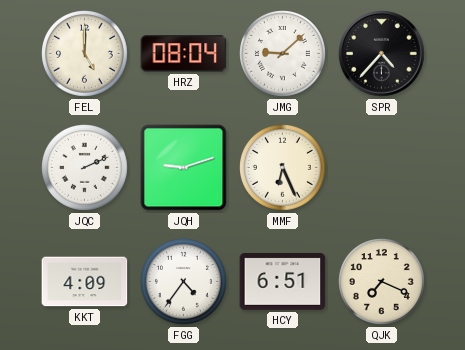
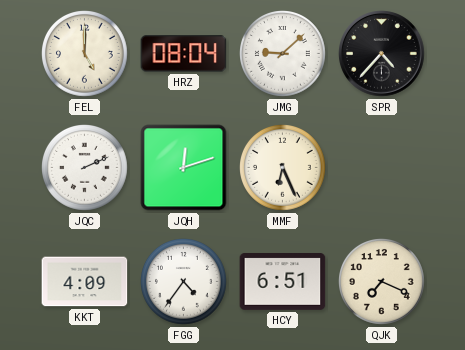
JQH: 9:12 -> 12:12 (184, 168)
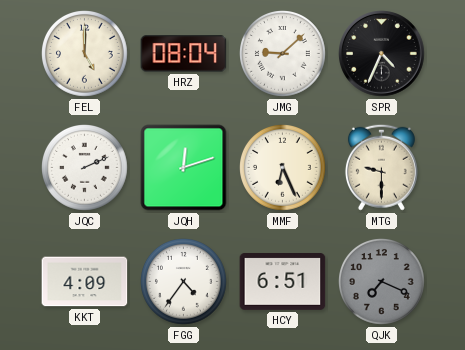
SPR: 4:37 -> 4:34 (382, 54)
MTG: none -> 9:30 (381, 167)
QJK dial: cream -> grey (382, 282)
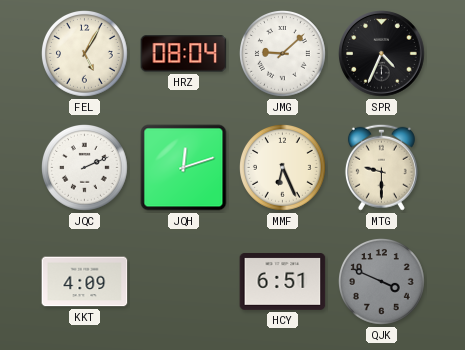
FEL: 5:00 -> 5:05 (85, 54)
FGG: 4:36 -> none (184, 282)
QJK: 7:19 -> 3:49 (382, 282)
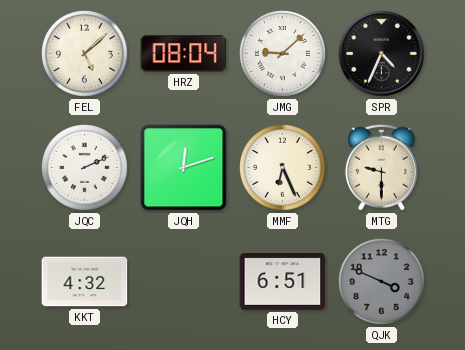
FEL: 5:05 -> 5:08 (85, 54)
KKT: 4:09 -> 4:32 (85, 282)
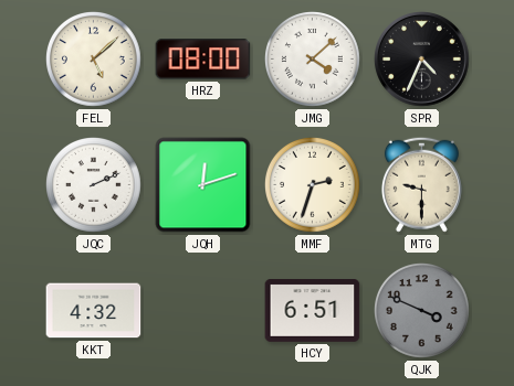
HRZ: 08:04 -> 08:00 (203, 60)
JMG: 9:08 -> 4:08 (313, 60)
MMF: 6:26 -> 2:33 (313, 185)
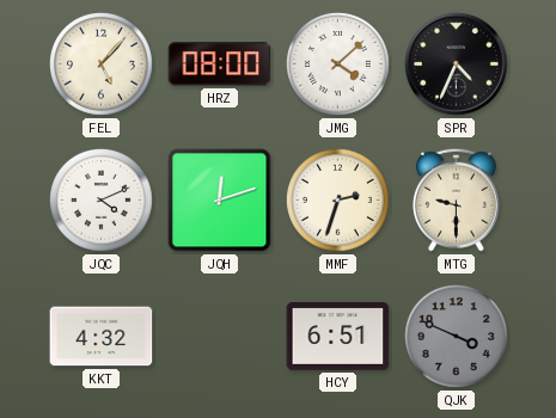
FEL: 5:08 -> 5:07 (102, 64)
JQC: 2:11 -> 4:11 (102, 201)
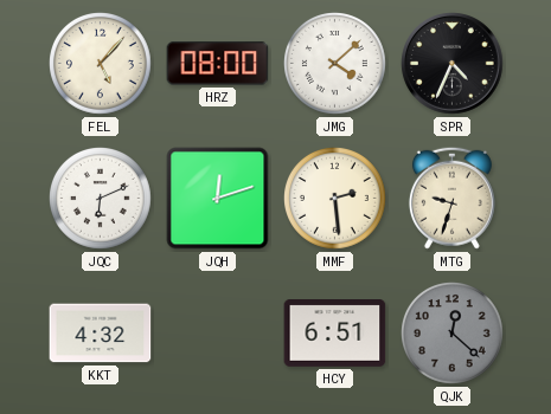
JQC: 4:11 -> 6:11 (101, 199)
MMF: 2:33 -> 2:29 (335, 199)
MTG: 9:30 -> 9:33 (451, 198)
QJK: 3:49 -> 12:22 (453, 334)
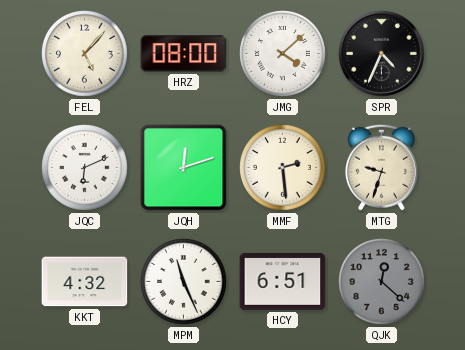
MPM: none -> 11:26 (184, 282)
